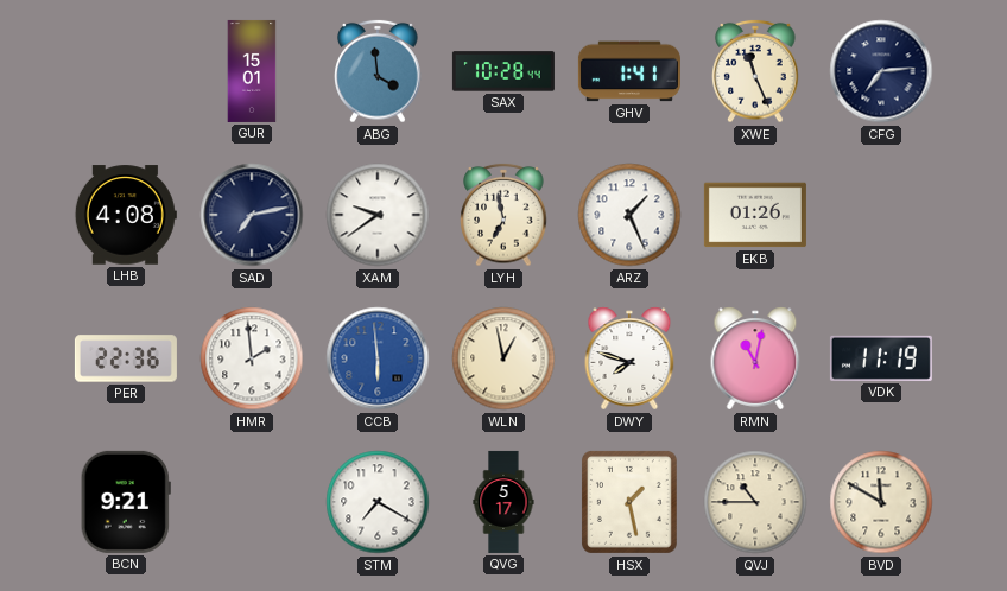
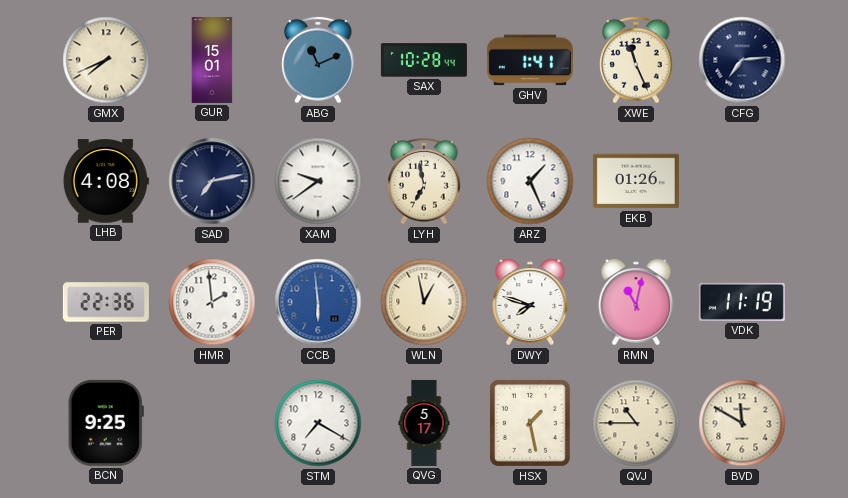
GMX: none -> 7:41 (106, 60)
ABG: 3:59 -> 11:11 (318, 60)
BCN: 9:21 -> 9:25 (106, 423)
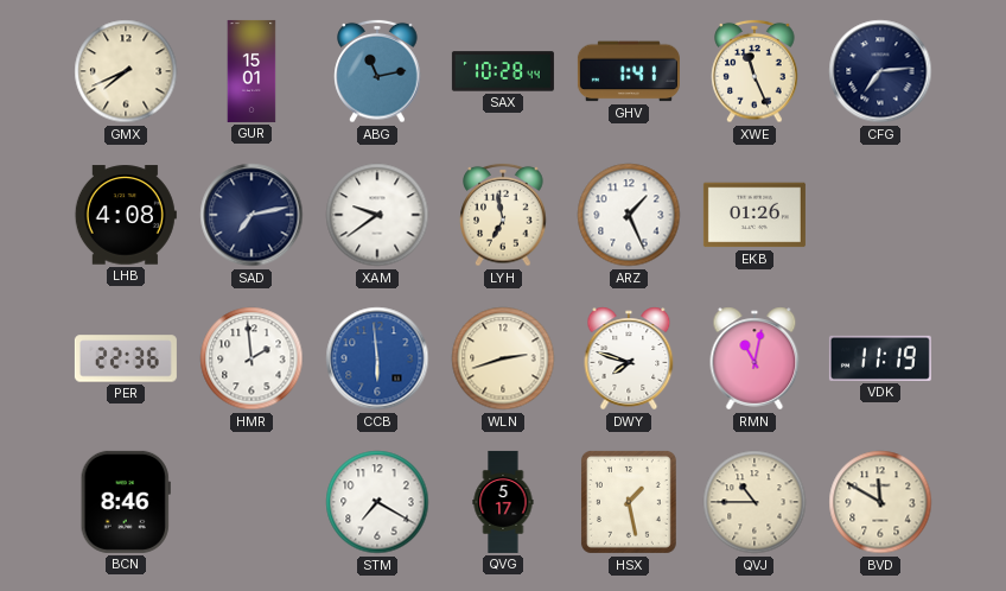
ABG: 11:11 -> 11:13 (377, 71)
WLN: 12:58 -> 2:42 (503, 358)
BCN: 9:25 -> 8:46 (126, 502)
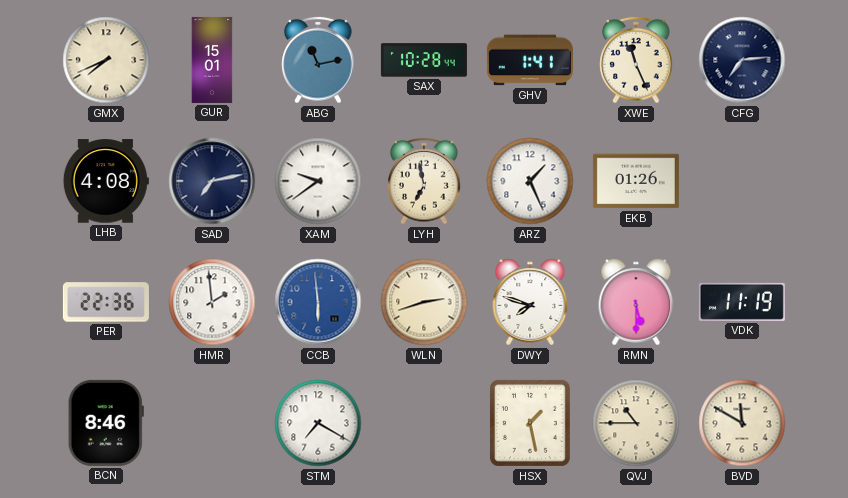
RMN: 11:02 -> 5:30 (636, 302)
QVG: 5:17 -> none (503, 502)
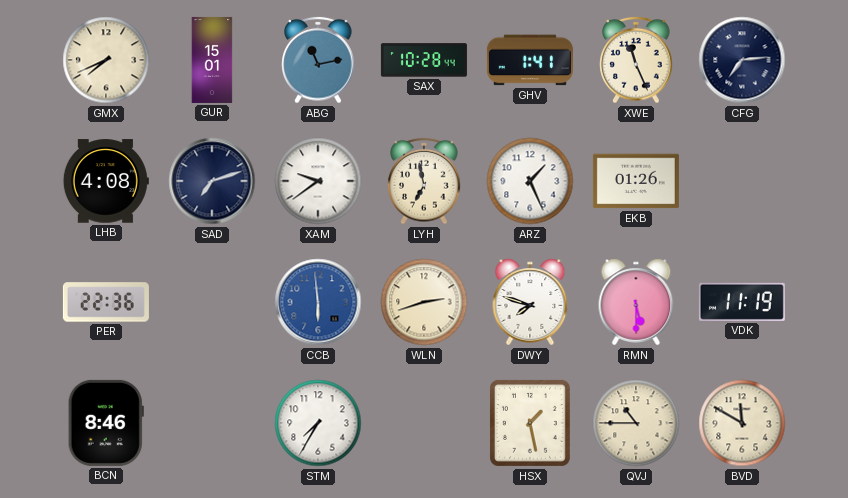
SAD: 7:13 -> 7:12 (212, 181)
HMR: 1:59 -> none (212, 302)
STM: 7:20 -> 7:35 (318, 423)
